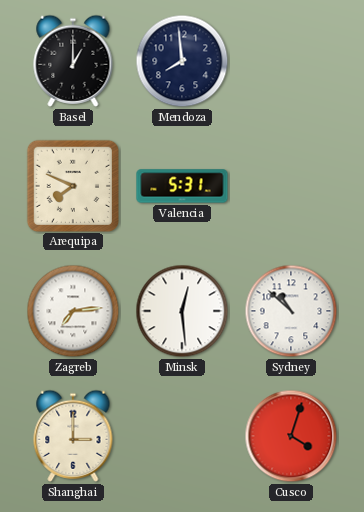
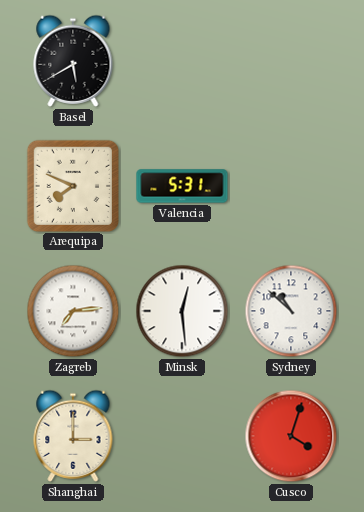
Basel: 1:00 -> 5:40 (73, 61)
Mendoza: 7:59 -> none (182, 61)
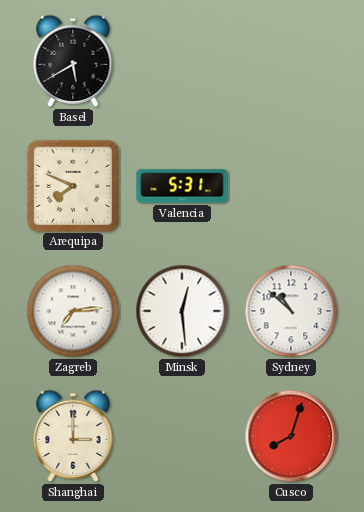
Cusco: 4:03 -> 8:03 (291, 436)
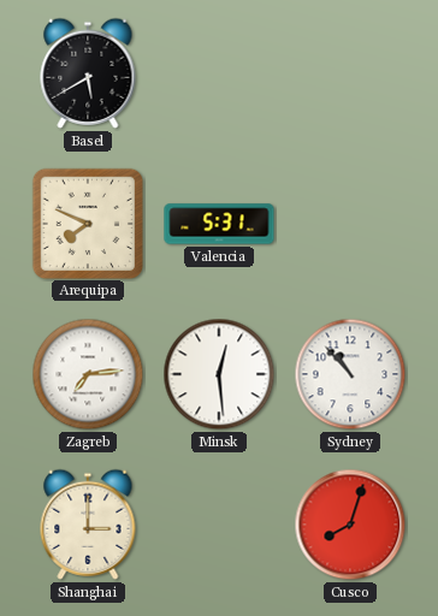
Sydney: 10:52 -> 10:53 (350, 374)
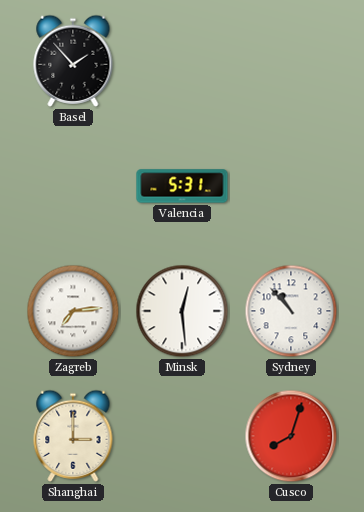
Basel: 5:40 -> 1:53 (73, 61)
Arequipa: 7:49 -> none (87, 223)
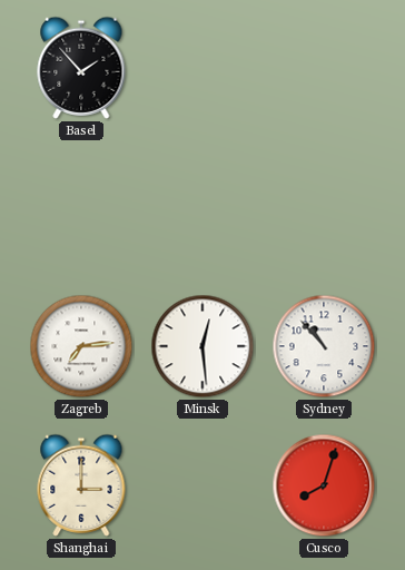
Valencia: 5:31 -> none (182, 186)
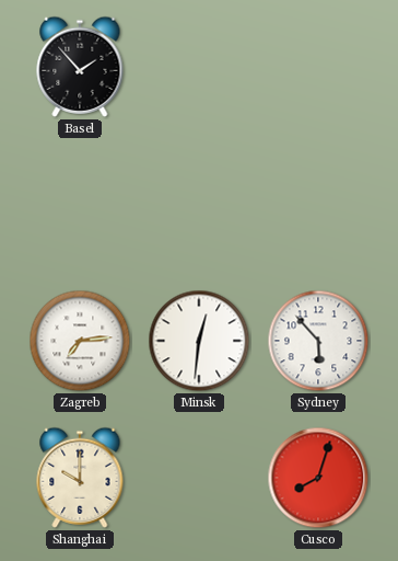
Minsk: 12:29 -> 12:31 (199, 341)
Sydney: 10:53 -> 5:53 (318, 341)
Shanghai: 3:00 -> 10:00 (80, 478)
